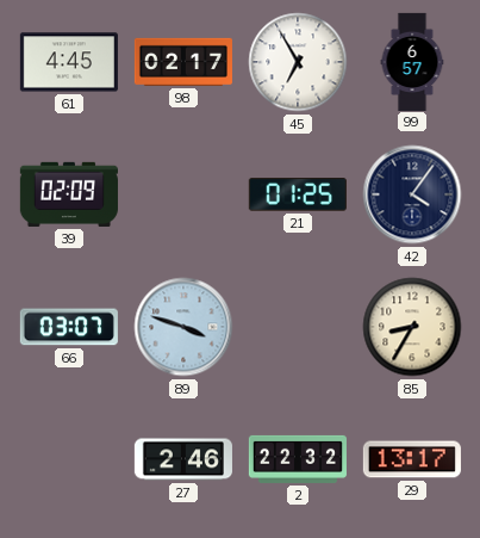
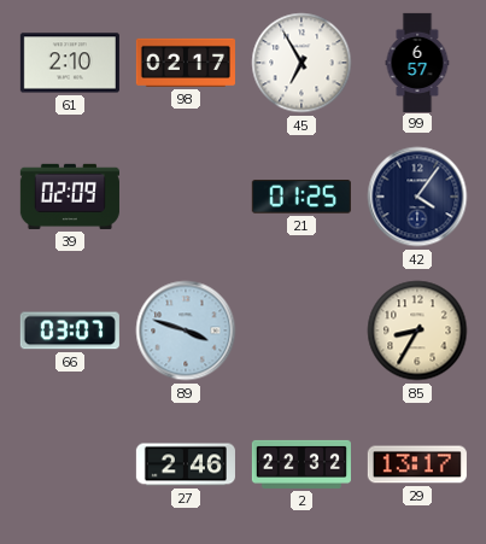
61: 4:45 -> 2:10 (70, 63)
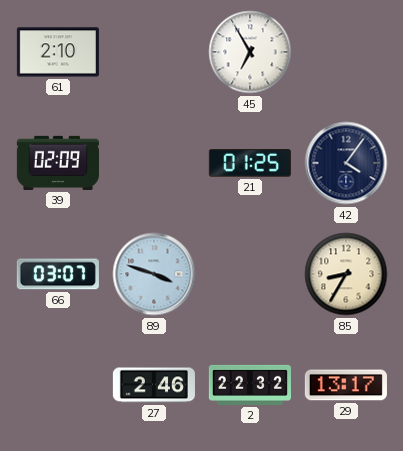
98: 02:17 -> none (186, 63)
99: 6:57 -> none (417, 62)
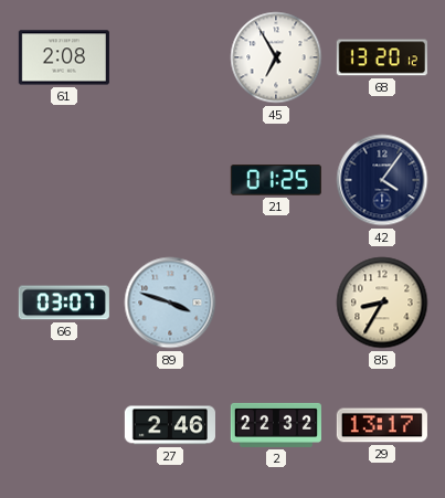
61: 2:10 -> 2:08 (64, 57)
68: none -> 13:20 (382, 57)
39: 02:09 -> none (58, 163)
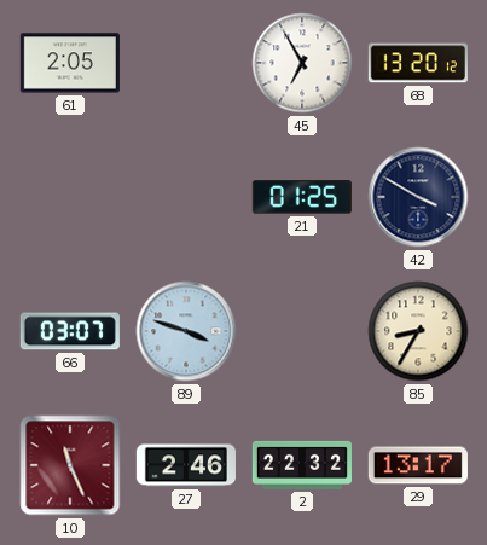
61: 2:08 -> 2:05 (70, 63)
42: 4:06 -> 3:50 (418, 197)
10: none -> 11:26 (70, 465)
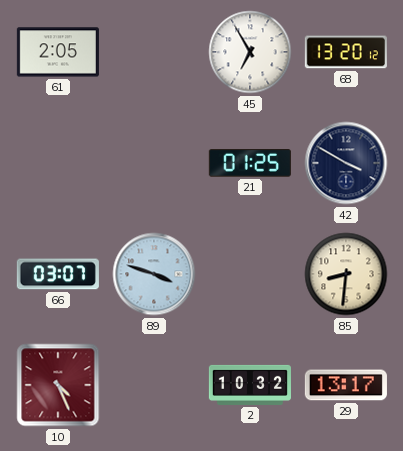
85: 8:35 -> 8:31 (346, 274)
10: 11:26 -> 4:26 (58, 385)
27: 2:46 -> none (186, 465)
2: 22:32 -> 10:32 (250, 385)
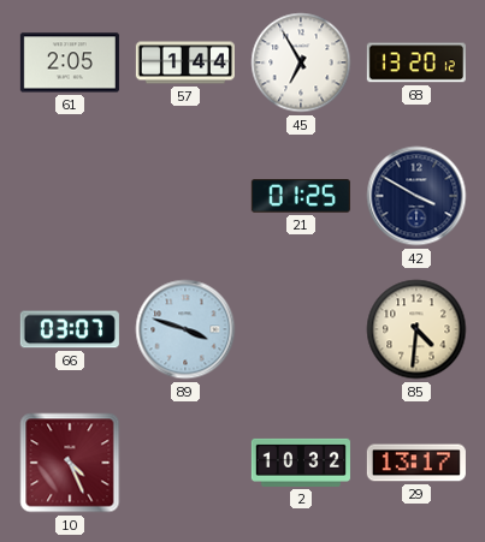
57: none -> 1:44 (185, 62)
85: 8:31 -> 4:31 (416, 329)
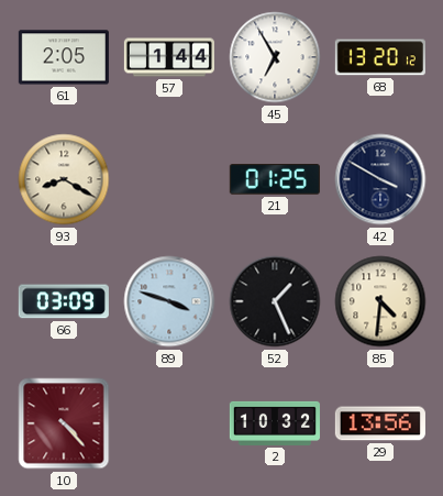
93: none -> 8:20 (64, 179)
66: 03:07 -> 03:09 (64, 301)
52: none -> 1:26 (275, 301)
10: 4:26 -> 4:23 (64, 423)
29: 13:17 -> 13:56 (380, 423)
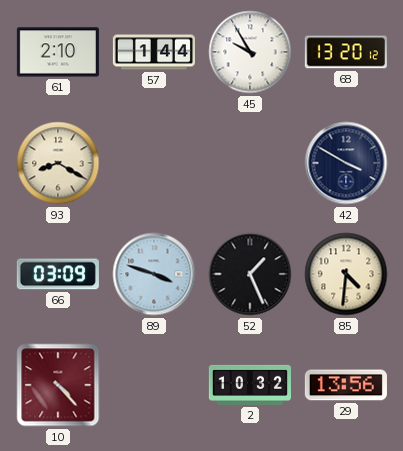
61: 2:05 -> 2:10 (58, 52)
45: 6:55 -> 9:55 (250, 52)
21: 01:25 -> none (275, 180)
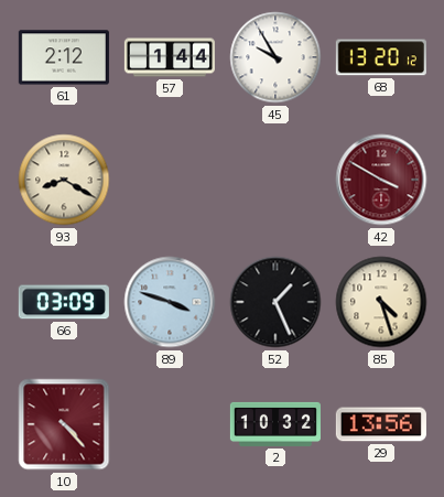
61: 2:10 -> 2:12 (64, 57)
42 dial: navy -> burgundy (381, 180)
85: 4:31 -> 4:27 (381, 302)
